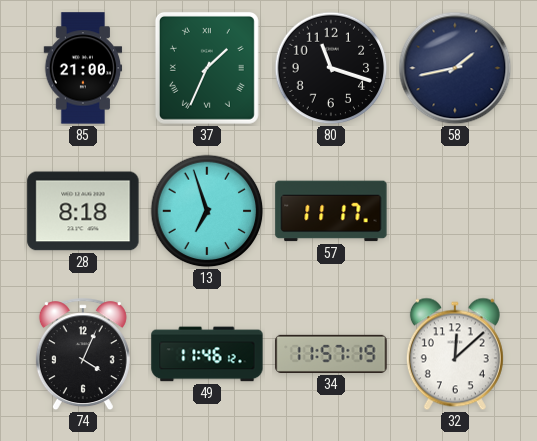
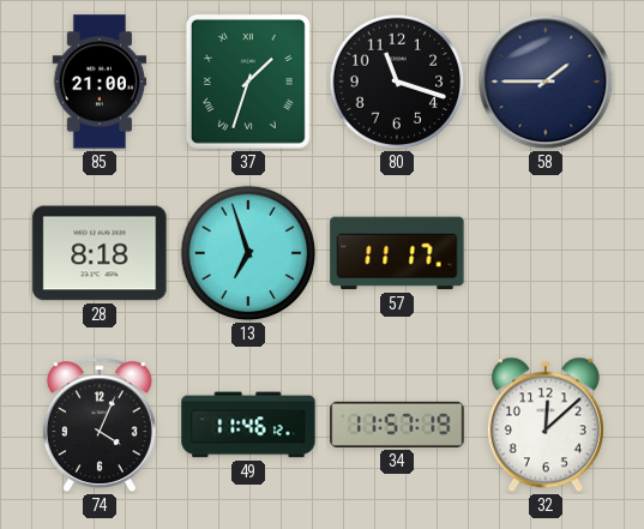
37: 1:34 -> 1:33 (248, 82)
58: 1:43 -> 1:45 (546, 82)
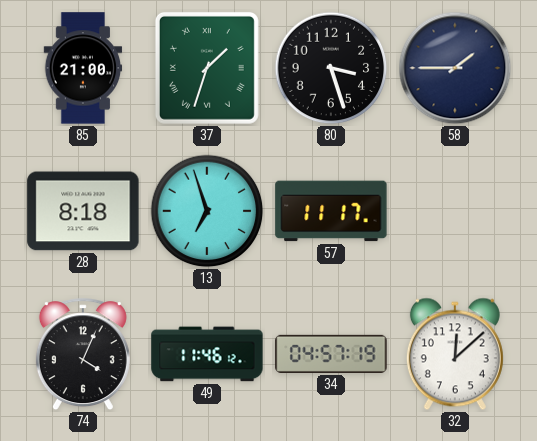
80: 11:18 -> 3:27 (331, 68)
34: 11:57 -> 04:57 (331, 354)
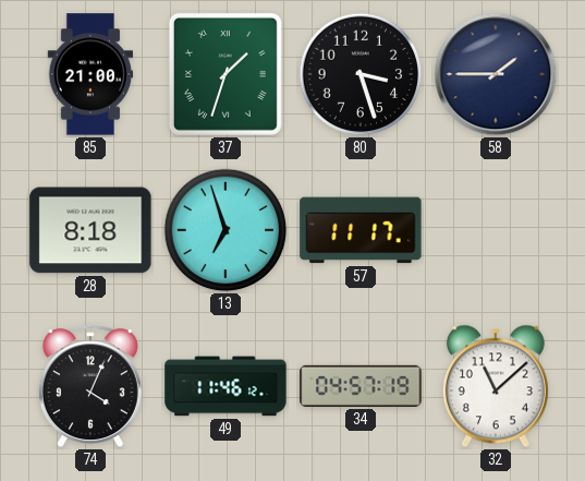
32: 12:08 -> 11:08 (496, 386)
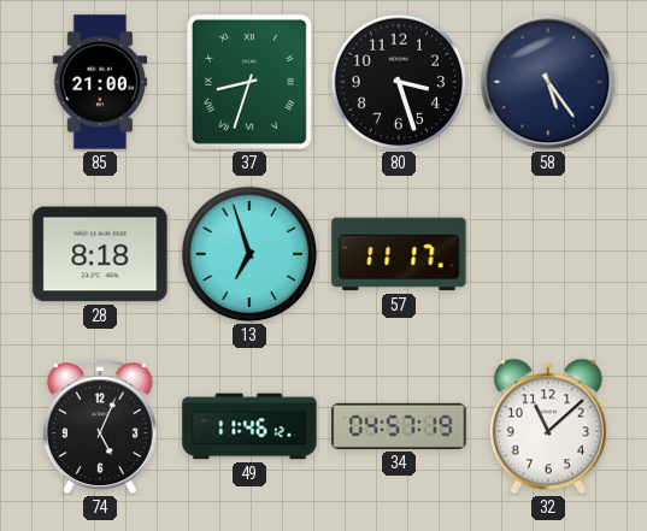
37: 1:33 -> 8:33 (249, 82)
58: 1:45 -> 5:24 (548, 82)
74: 4:04 -> 5:04 (100, 427)
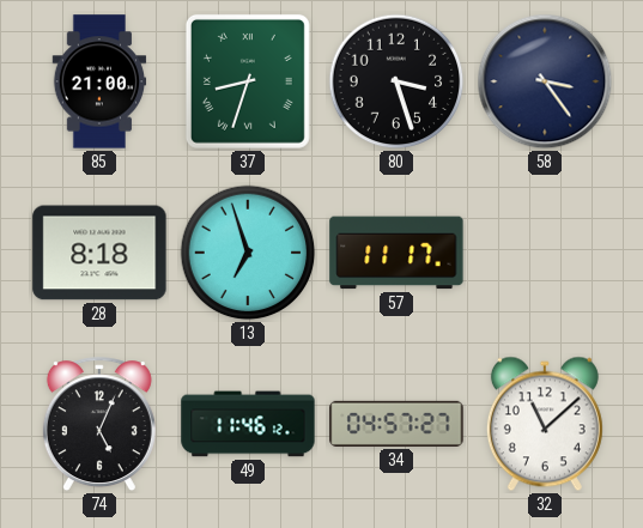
58: 5:24 -> 3:24 (545, 81)
34: 04:57:19 -> 04:57:27 (396, 424)
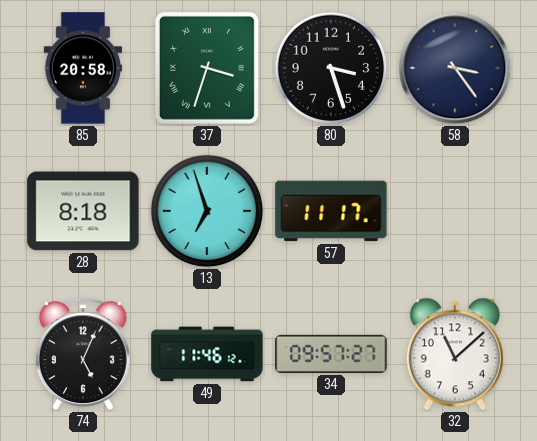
85: 21:00 -> 20:58 (83, 68)
37: 8:33 -> 3:33 (207, 68)
34: 04:57 -> 09:57 (331, 354)
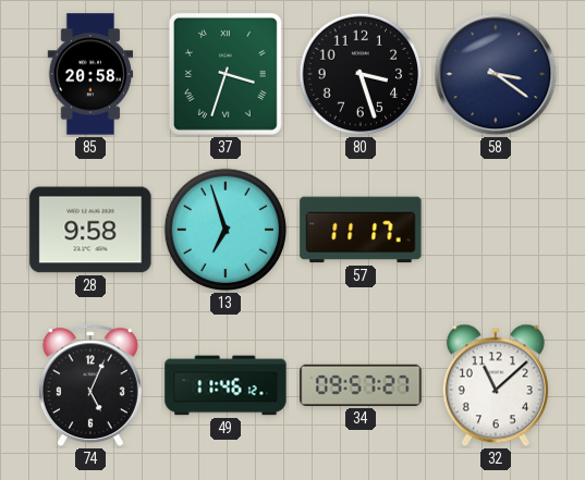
58: 3:24 -> 3:21 (496, 74)
28: 8:18 -> 9:58 (90, 230)
